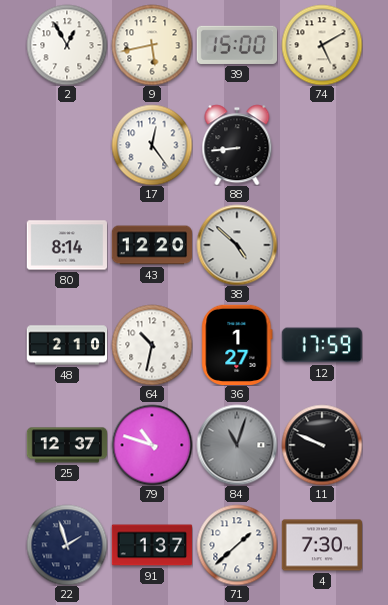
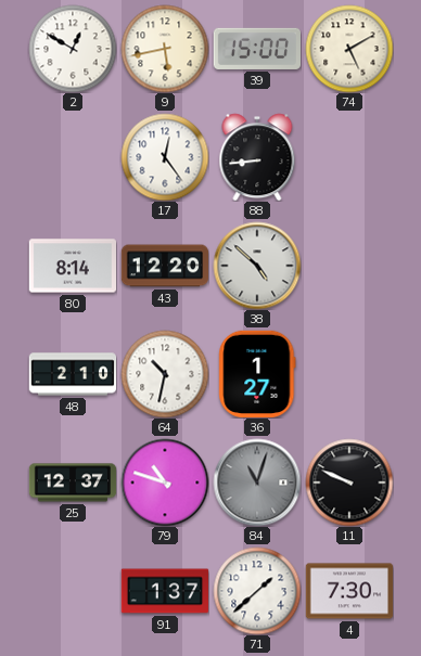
2: 12:55 -> 12:50 (73, 49)
12: 17:59 -> none (321, 345)
22: 1:57 -> none (67, 545)
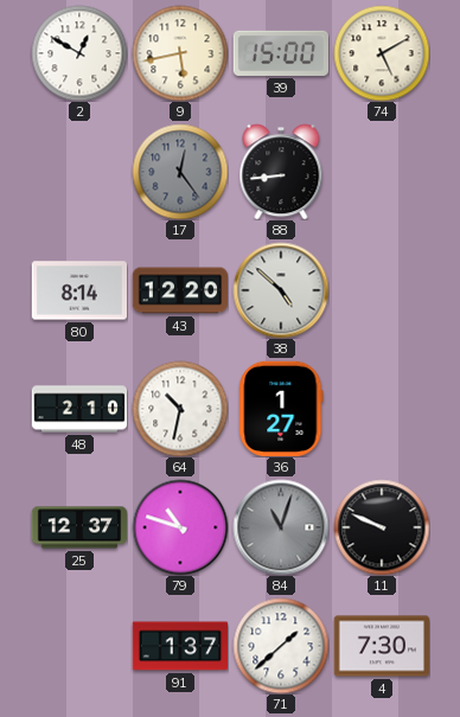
17 dial: white -> grey (180, 172)
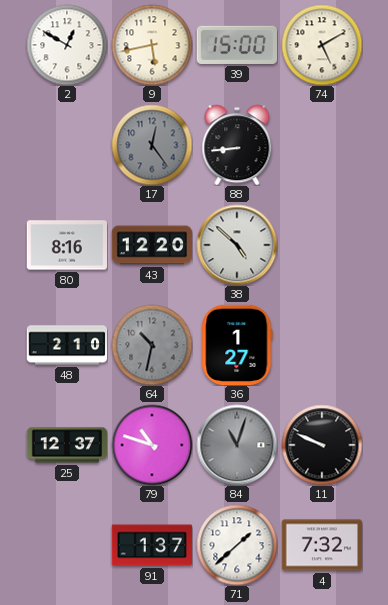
80: 8:14 -> 8:16 (67, 245)
64 dial: white -> grey (152, 345)
4: 7:30 -> 7:32 (322, 545)
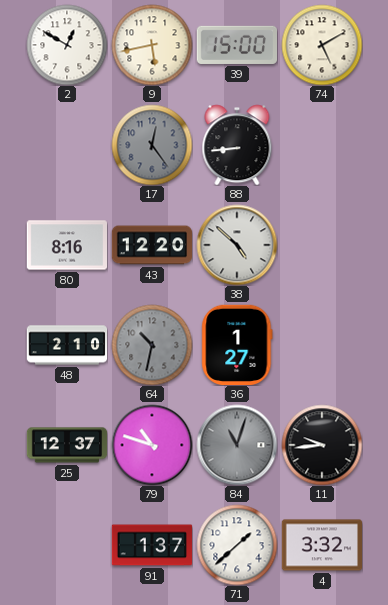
11: 9:49 -> 9:44 (322, 445)
4: 7:32 -> 3:32 (322, 545)
